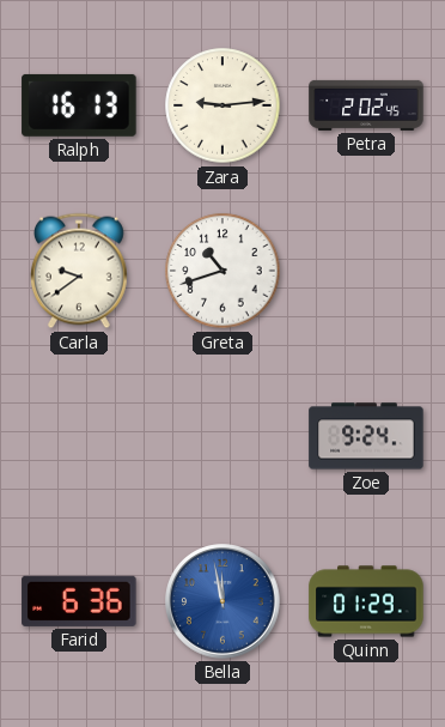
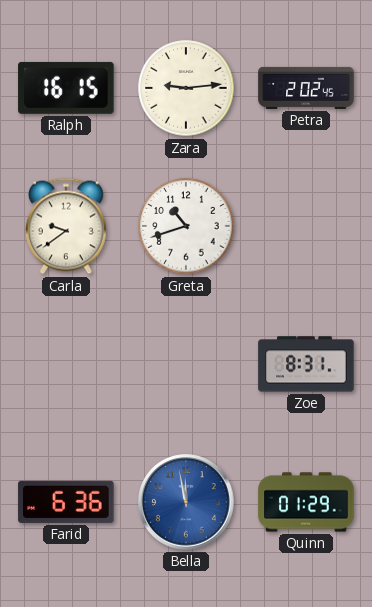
Ralph: 16:13 -> 16:15 (66, 88)
Zoe: 9:24 -> 8:31 (306, 364)
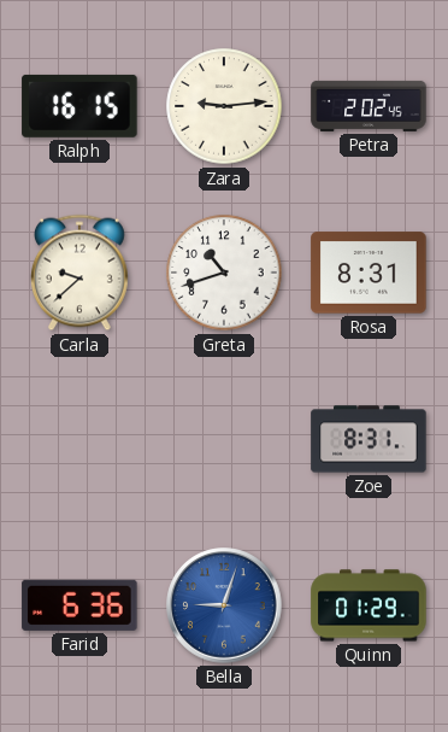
Carla: 9:39 -> 9:38 (79, 273)
Rosa: none -> 8:31 (369, 273)
Bella: 11:58 -> 9:03 (224, 605)
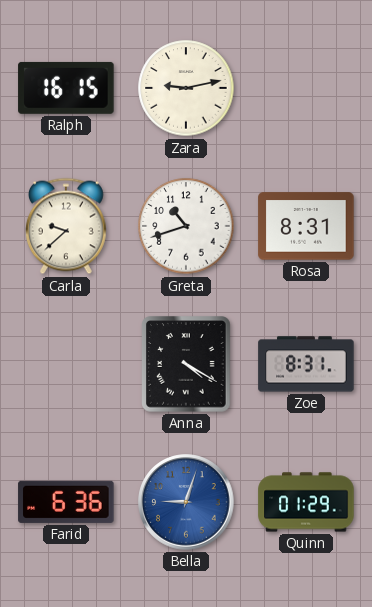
Zara: 9:14 -> 9:13 (186, 88)
Petra: 2:02 -> none (369, 106)
Anna: none -> 4:20 (186, 364)
